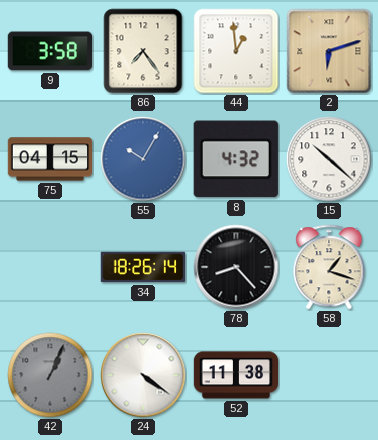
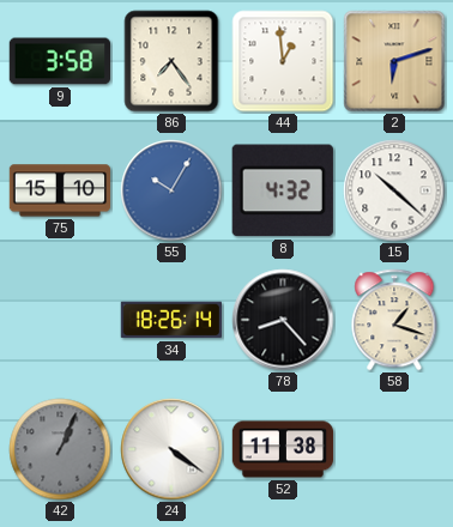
75: 04:15 -> 15:10 (60, 190)
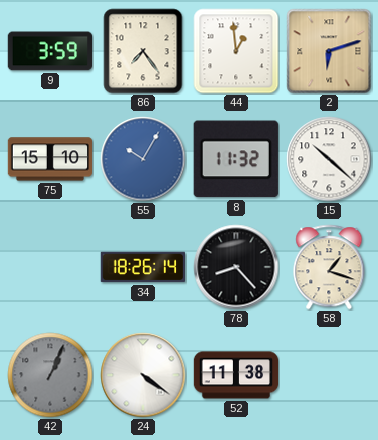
9: 3:58 -> 3:59 (49, 51)
8: 4:32 -> 11:32 (236, 159)
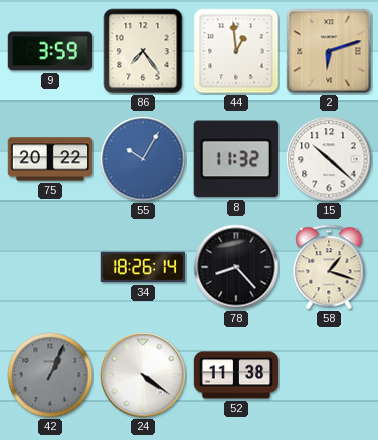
75: 15:10 -> 20:22 (50, 159)
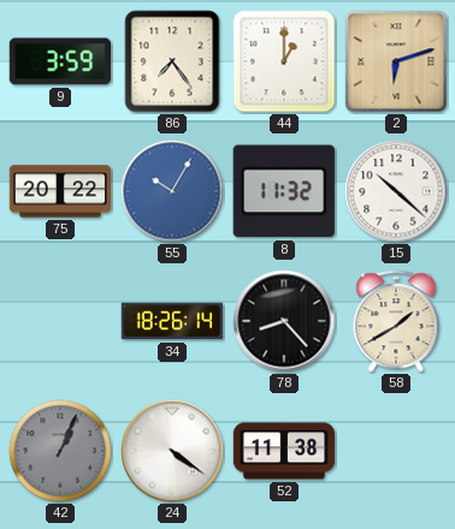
44: 12:59 -> 1:00 (284, 61)
58: 1:18 -> 1:40 (396, 321)
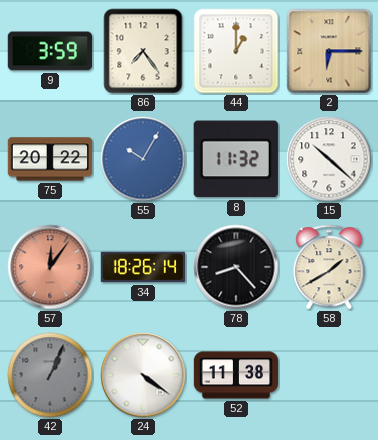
2: 6:12 -> 6:15 (329, 51)
57: none -> 12:06 (50, 267)
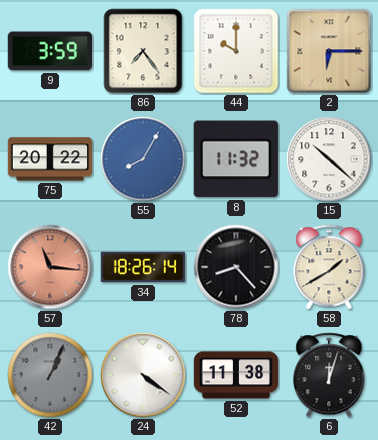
44: 1:00 -> 10:00 (236, 51)
55: 10:05 -> 8:05 (143, 159)
57: 12:06 -> 11:16 (50, 267)
6: none -> 12:03 (329, 375)
